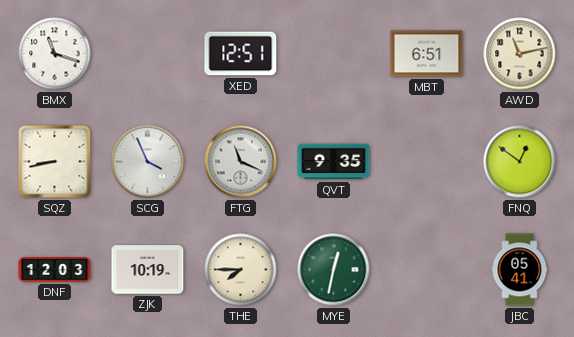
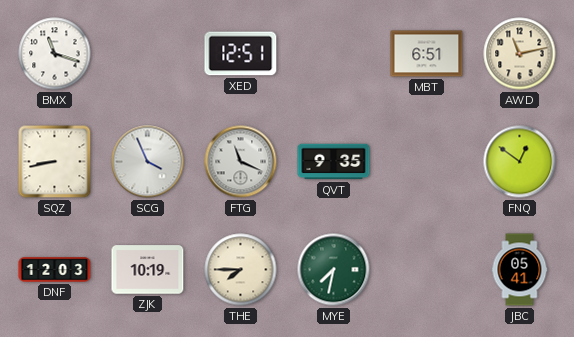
MYE: 12:32 -> 7:32 (334, 270)
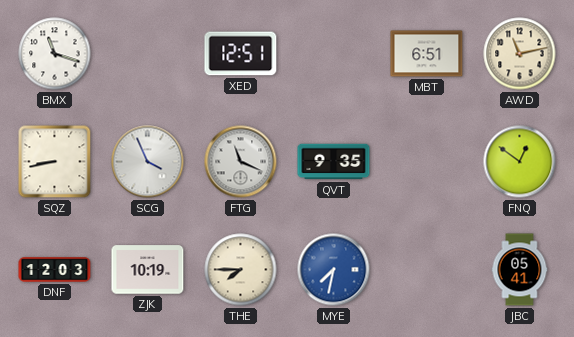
MYE dial: green -> blue (334, 270)
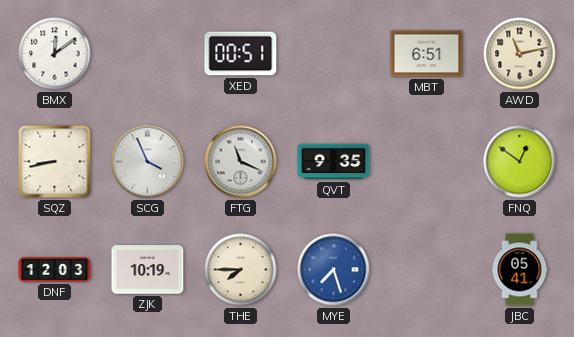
BMX: 11:18 -> 12:09 (55, 54)
XED: 12:51 -> 00:51 (241, 54)
MYE: 7:32 -> 7:27 (334, 270)
